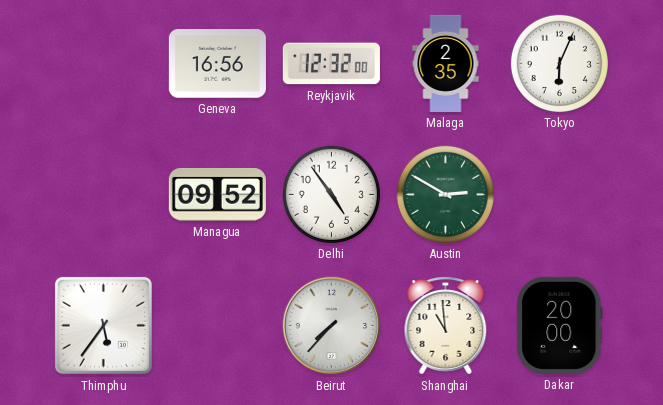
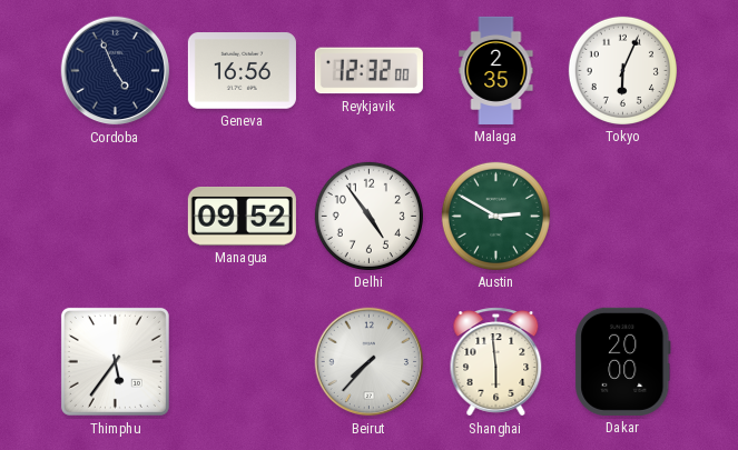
Cordoba: none -> 4:56 (116, 71)
Shanghai: 10:59 -> 5:59 (496, 362)
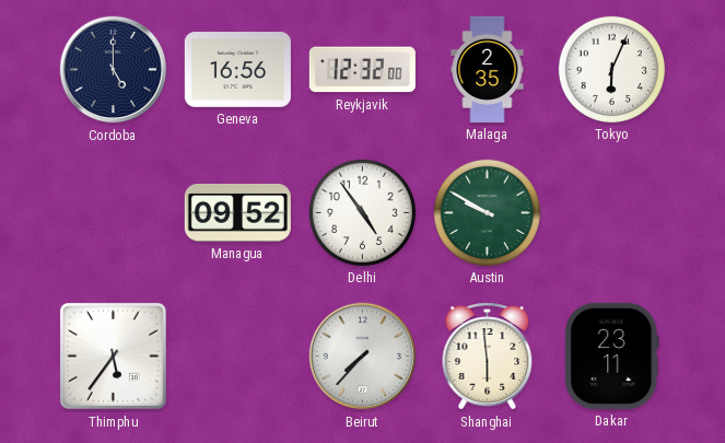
Cordoba: 4:56 -> 5:00 (114, 70)
Austin: 2:50 -> 9:50 (487, 212)
Dakar: 20:00 -> 23:11 (612, 355)
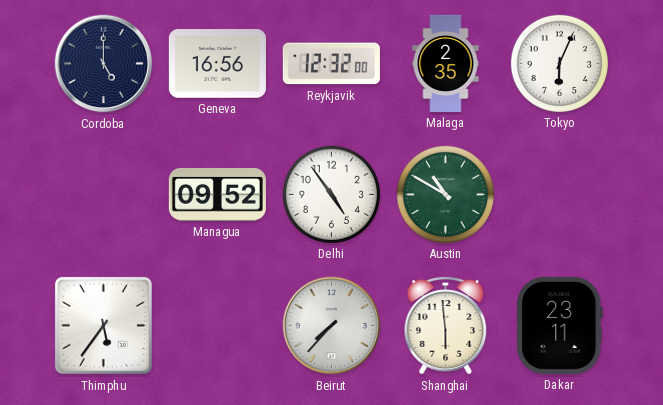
Austin: 9:50 -> 10:50 (445, 194)
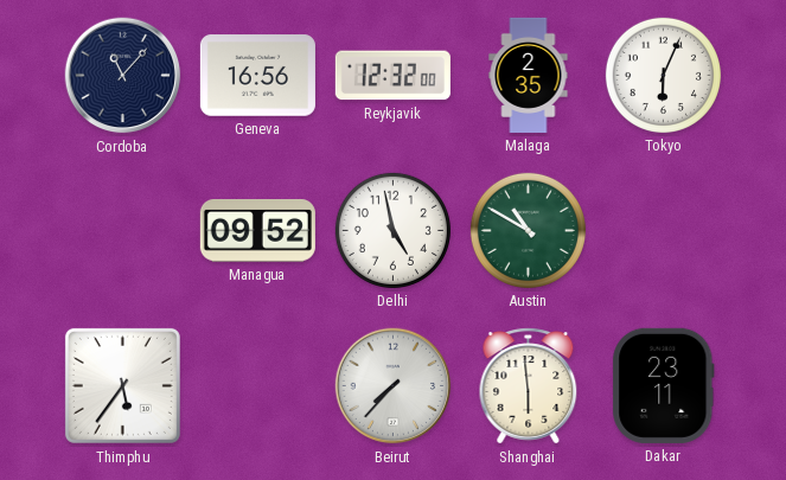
Cordoba: 5:00 -> 11:07 (123, 76)
Delhi: 4:54 -> 4:58 (392, 230)
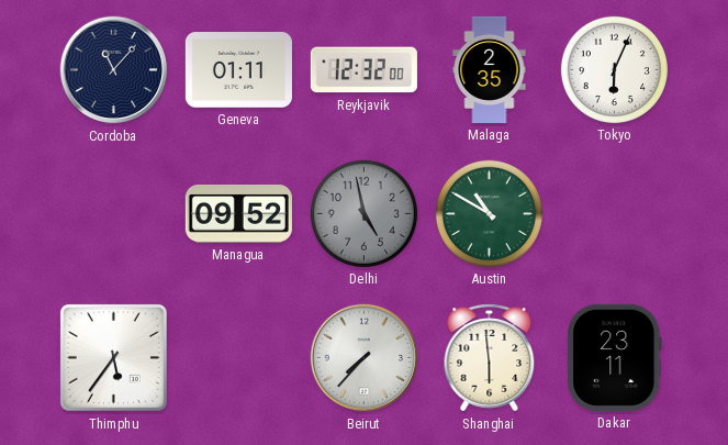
Geneva: 16:56 -> 01:11 (238, 70)
Delhi dial: white -> grey (363, 213)
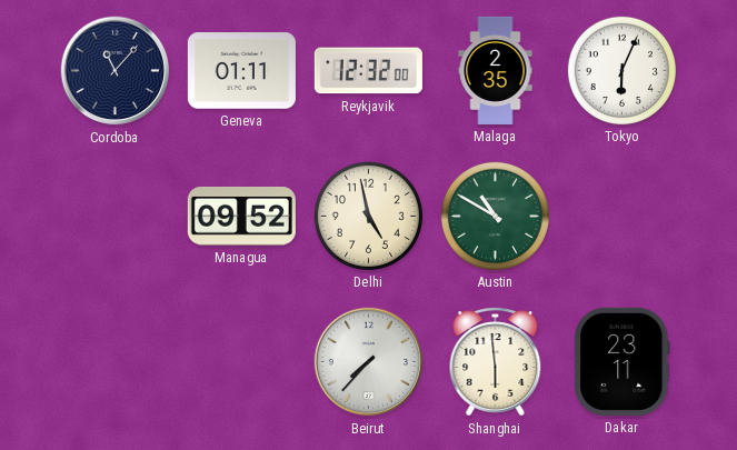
Delhi dial: grey -> cream (368, 216)
Thimphu: 5:36 -> none (113, 357)
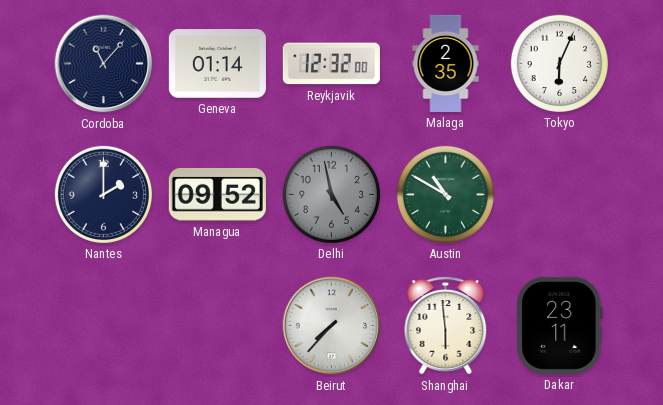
Geneva: 01:11 -> 01:14 (217, 64)
Nantes: none -> 2:00 (103, 194)
Delhi dial: cream -> grey (331, 194)
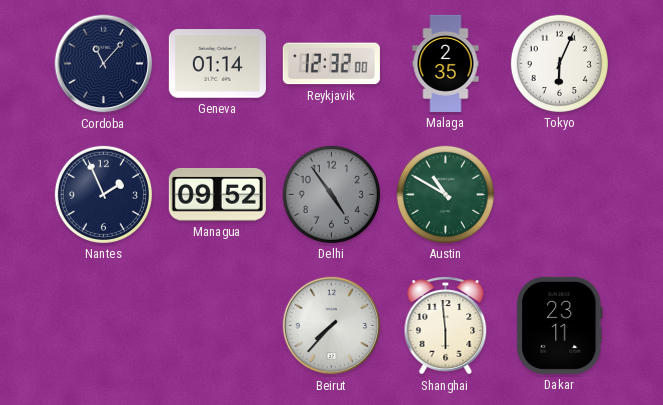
Nantes: 2:00 -> 1:56 (103, 194)
Delhi: 4:58 -> 4:54 (331, 194)
